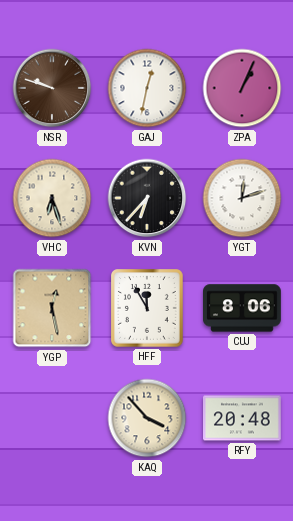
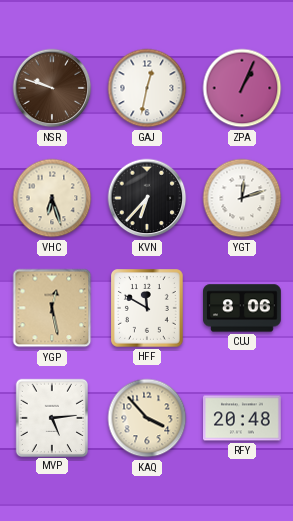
HFF: 11:55 -> 11:50 (148, 309)
MVP: none -> 5:14 (51, 417)
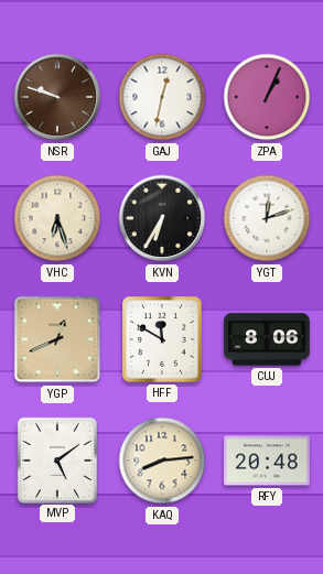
KVN: 6:37 -> 6:35 (162, 218)
YGP: 12:28 -> 12:41 (57, 339)
MVP: 5:14 -> 5:09 (56, 459)
KAQ: 3:53 -> 8:14 (162, 461)
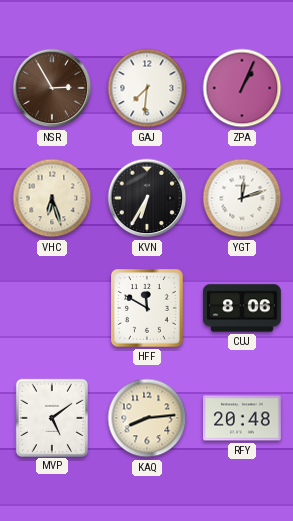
NSR: 9:48 -> 2:55 (52, 88)
GAJ: 12:32 -> 7:31 (147, 88)
YGP: 12:41 -> none (57, 339)
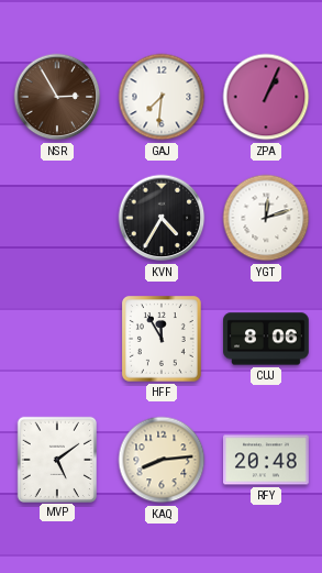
VHC: 6:27 -> none (52, 198)
KVN: 6:35 -> 4:35 (162, 218)
HFF: 11:50 -> 11:55 (163, 340)
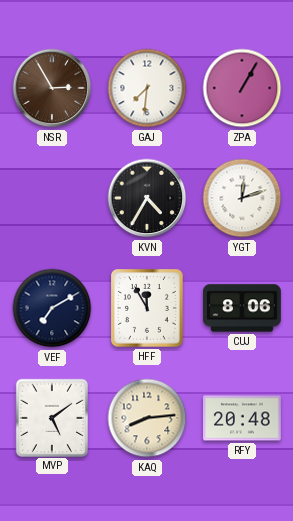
ZPA: 1:04 -> 1:05 (242, 88)
VEF: none -> 7:10 (52, 308)
